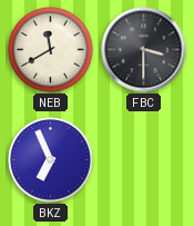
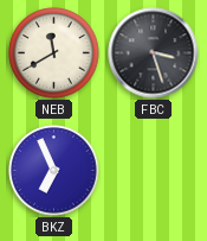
FBC: 3:30 -> 3:27 (154, 53)
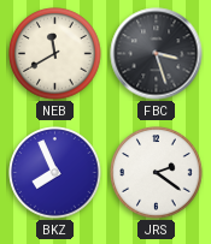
BKZ: 6:56 -> 7:56 (55, 173)
JRS: none -> 2:21 (157, 173)
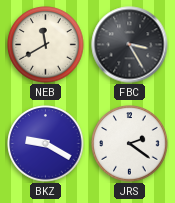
FBC: 3:27 -> 3:25 (130, 45)
BKZ: 7:56 -> 9:20 (46, 144)
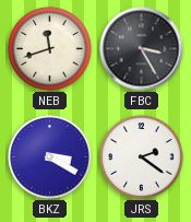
NEB: 11:40 -> 11:42 (50, 49)
BKZ: 9:20 -> 3:20 (50, 157)
